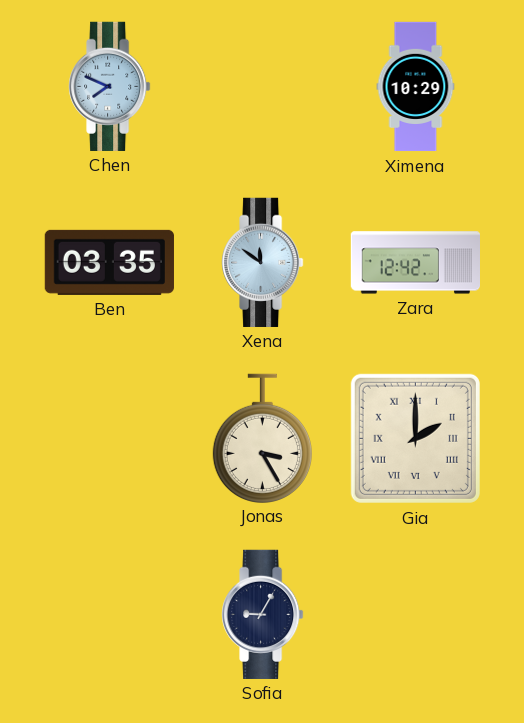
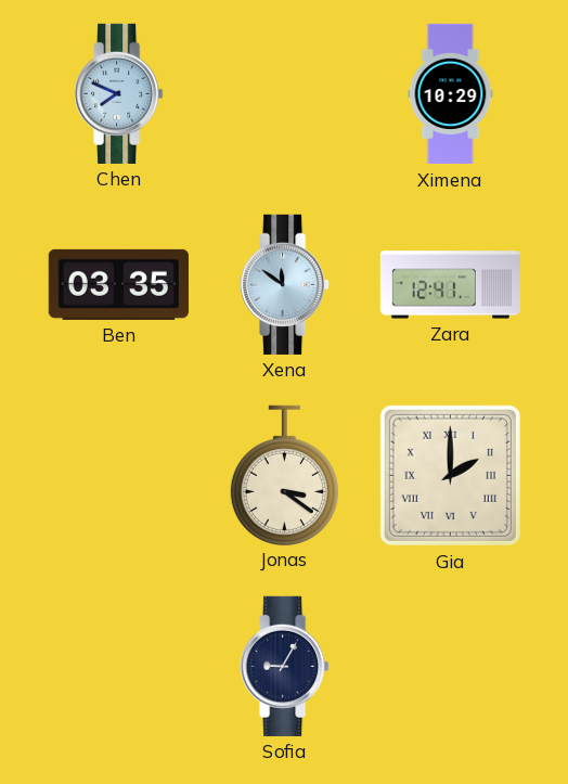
Zara: 12:42 -> 12:41 (450, 285)
Jonas: 3:25 -> 3:21 (284, 475)
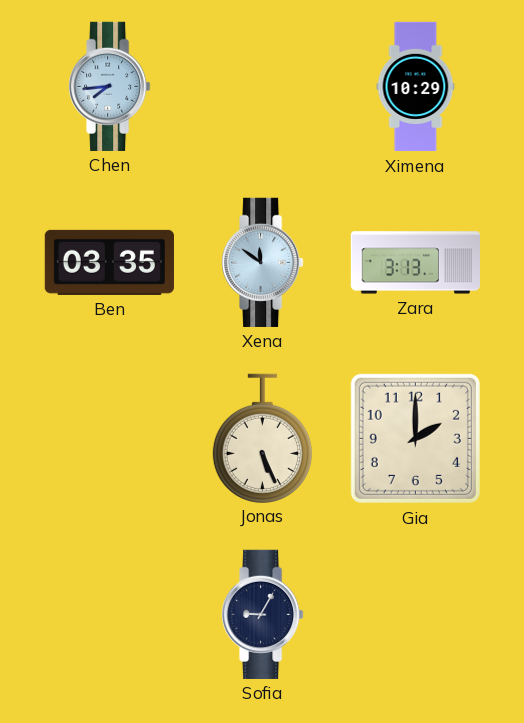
Chen: 7:49 -> 7:44 (110, 86)
Zara: 12:41 -> 3:13 (415, 263)
Jonas: 3:21 -> 5:26 (262, 438)
Gia numerals: Roman -> Arabic (415, 438)
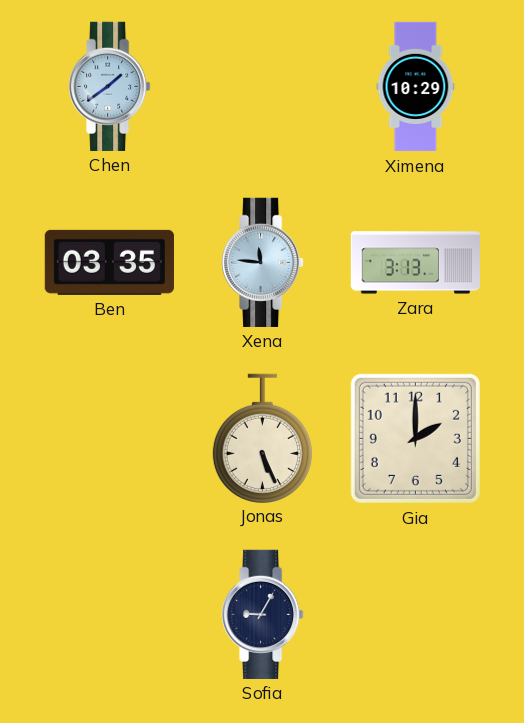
Chen: 7:44 -> 1:39 (110, 86)
Xena: 11:51 -> 11:46 (263, 262)
